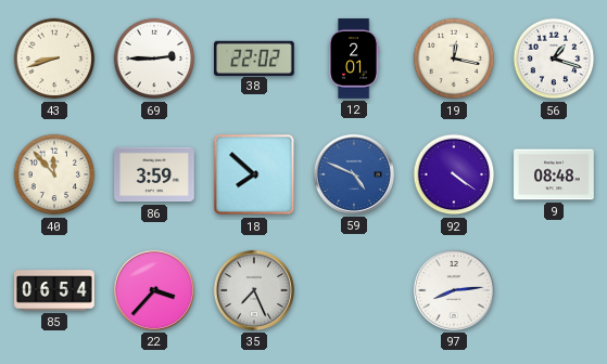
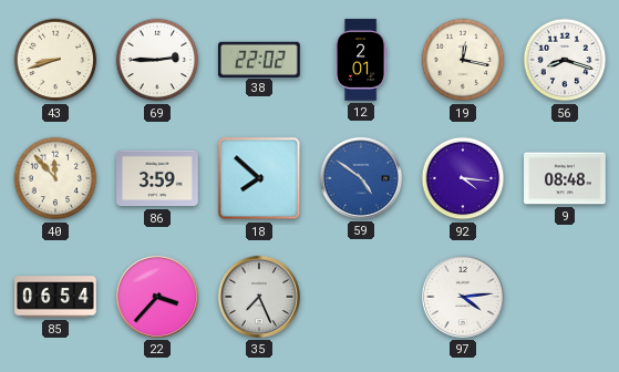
56: 1:18 -> 8:18 (565, 60)
59: 4:49 -> 4:51 (361, 178)
92: 4:21 -> 4:16 (463, 178)
97: 8:14 -> 4:14 (463, 297)
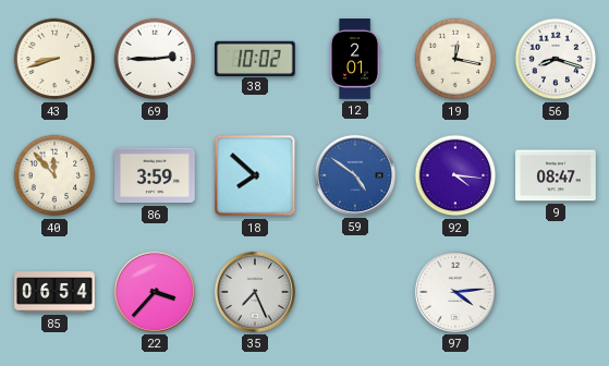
38: 22:02 -> 10:02 (256, 58)
9: 08:48 -> 08:47 (556, 175)
